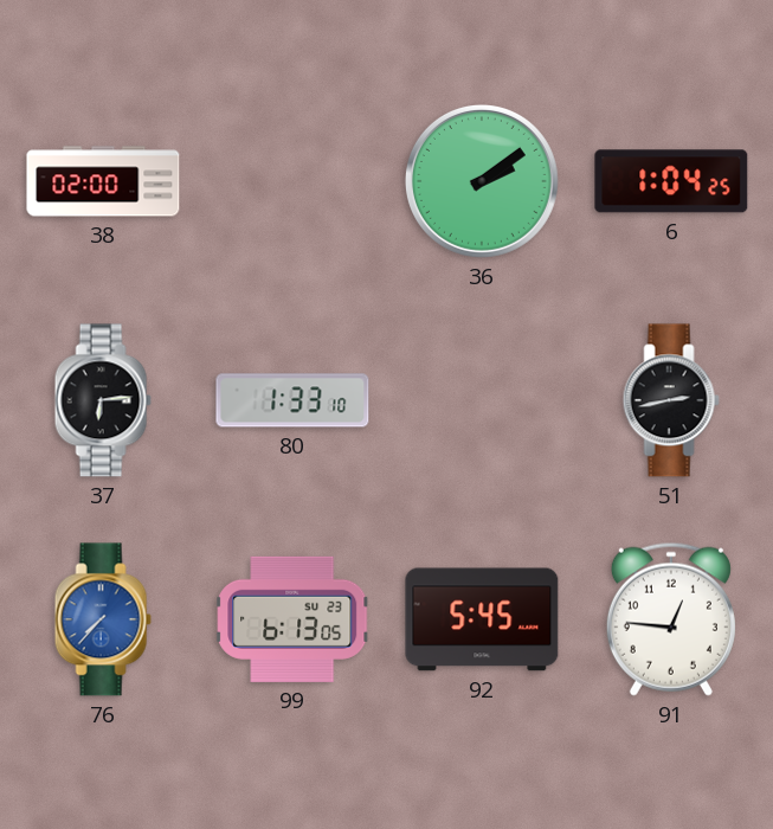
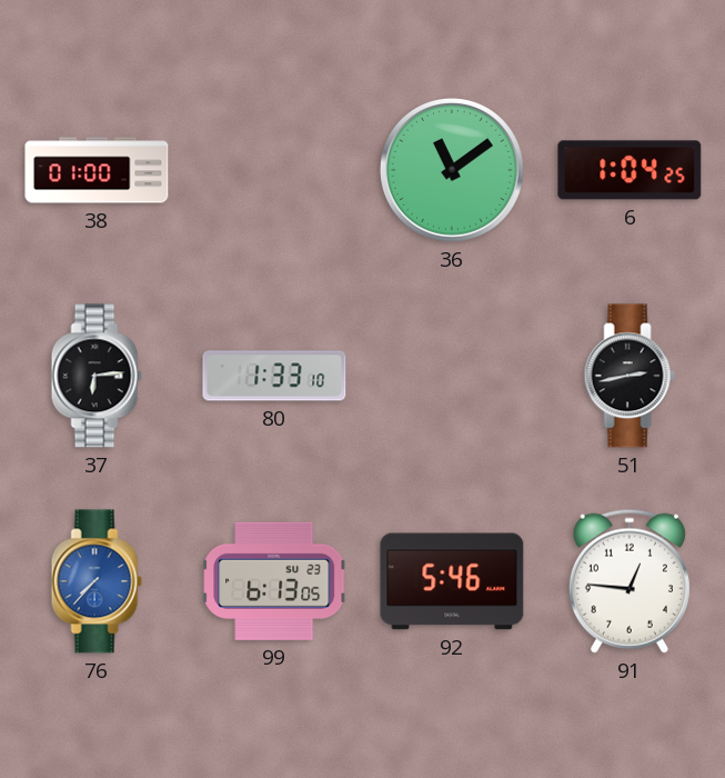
38: 02:00 -> 01:00 (97, 170)
36: 2:09 -> 11:09 (452, 170)
92: 5:45 -> 5:46 (452, 581)
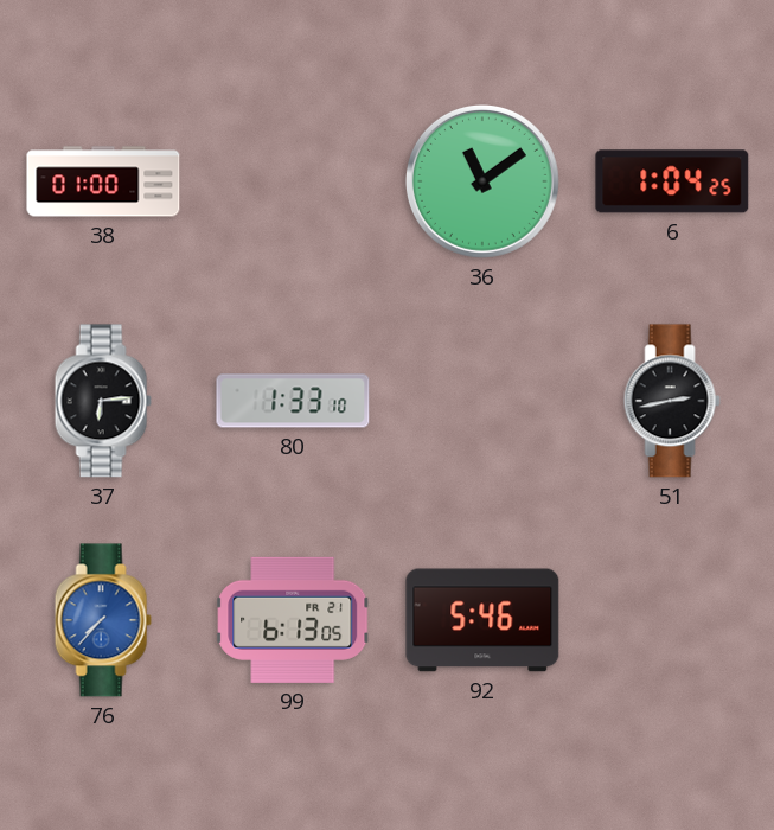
99 date: SU 23 -> FR 21 (294, 620)
91: 12:46 -> none (630, 581)
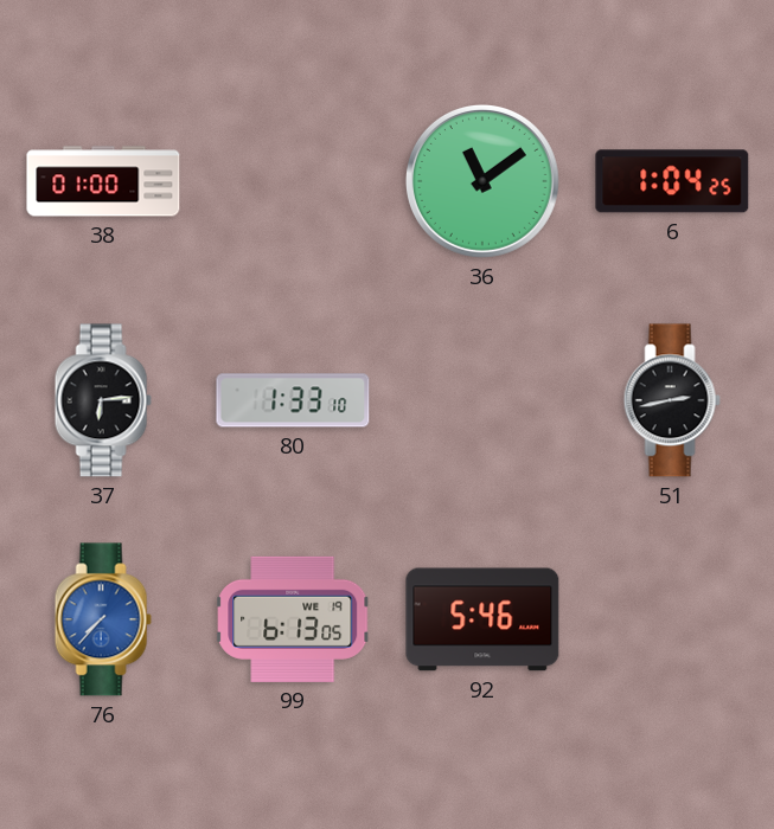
99 date: FR 21 -> WE 19 (294, 619)
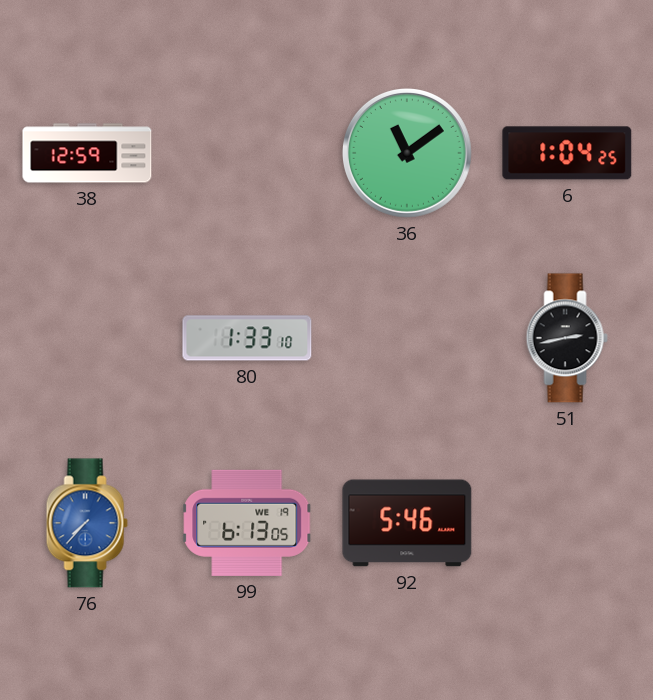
38: 01:00 -> 12:59 (87, 153)
37: 6:14 -> none (103, 400)
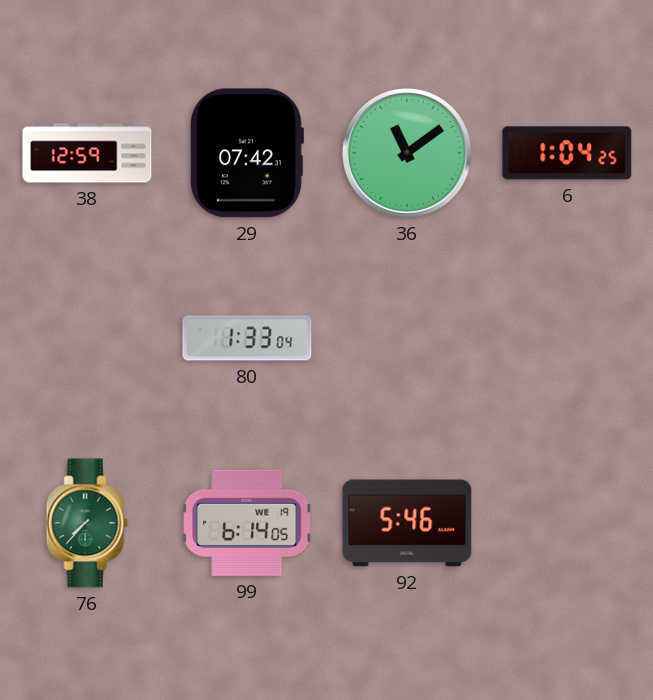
29: none -> 07:42 (247, 153)
80: 1:33:10 -> 1:33:04 (247, 338)
51: 2:43 -> none (567, 338)
76 dial: blue -> green (87, 523)
99: 6:13 -> 6:14 (248, 523)
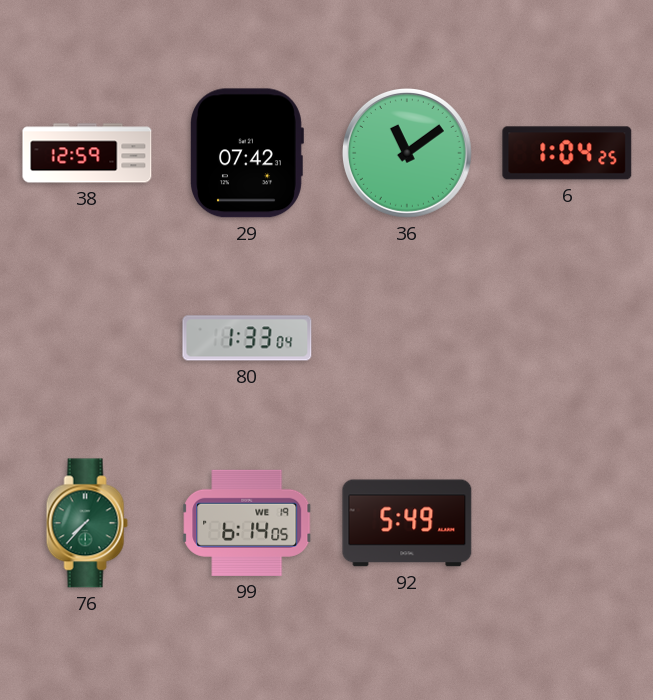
92: 5:46 -> 5:49 (407, 523)
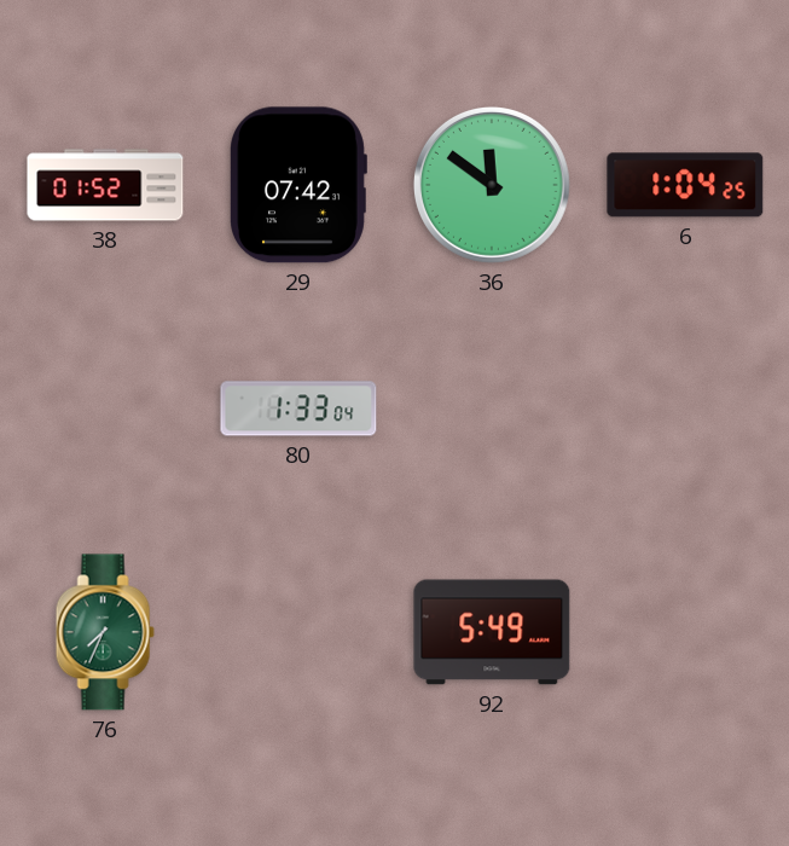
38: 12:59 -> 01:52 (105, 185)
36: 11:09 -> 11:51 (492, 185)
76: 7:37 -> 7:34 (105, 632)
99: 6:14 -> none (248, 523)
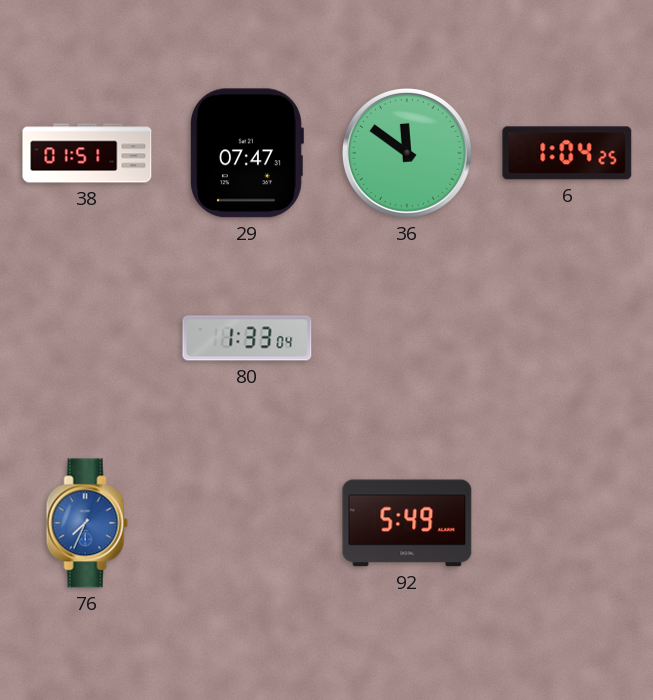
38: 01:52 -> 01:51 (87, 153)
29: 07:42 -> 07:47 (247, 153)
76 dial: green -> blue (87, 523)
